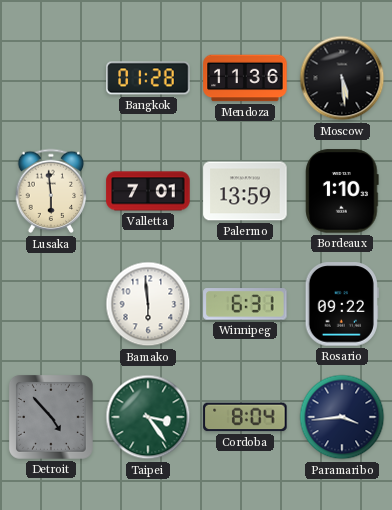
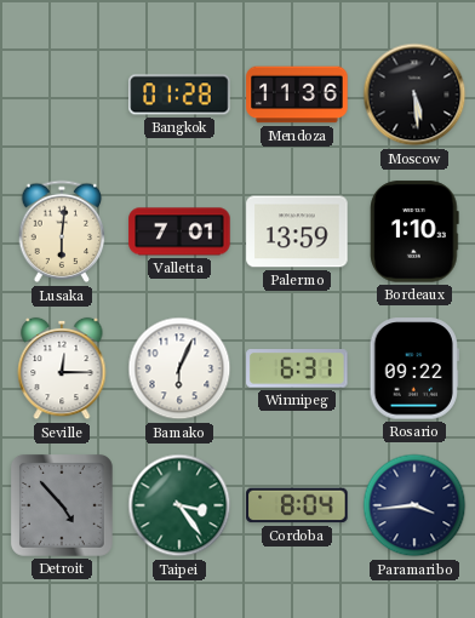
Lusaka: 5:59 -> 6:01 (62, 231)
Seville: none -> 12:15 (62, 368)
Bamako: 5:59 -> 6:04 (179, 368)
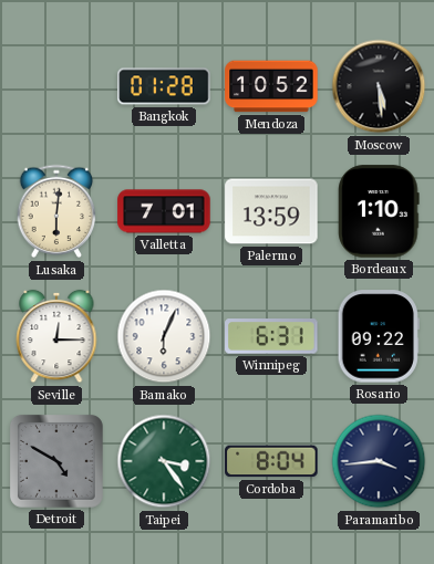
Mendoza: 11:36 -> 10:52 (271, 86)
Detroit: 4:53 -> 4:50 (56, 461)
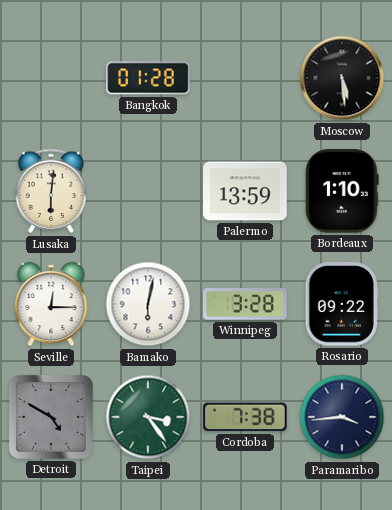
Mendoza: 10:52 -> none (271, 86)
Valletta: 7:01 -> none (164, 211)
Bamako: 6:04 -> 6:02 (148, 304)
Winnipeg: 6:31 -> 3:28 (245, 304)
Cordoba: 8:04 -> 7:38 (245, 417)
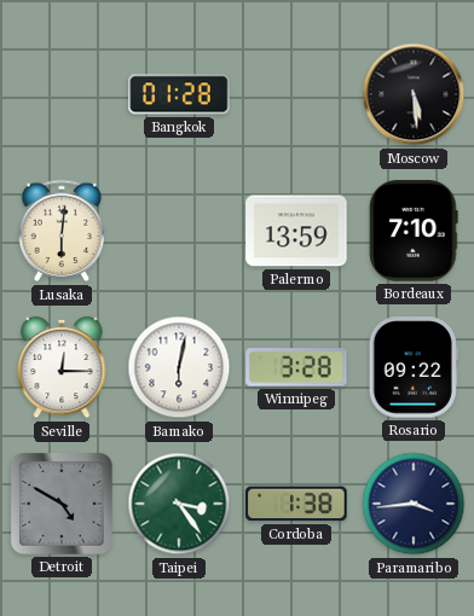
Bordeaux: 1:10 -> 7:10 (414, 231)
Cordoba: 7:38 -> 1:38 (296, 504)
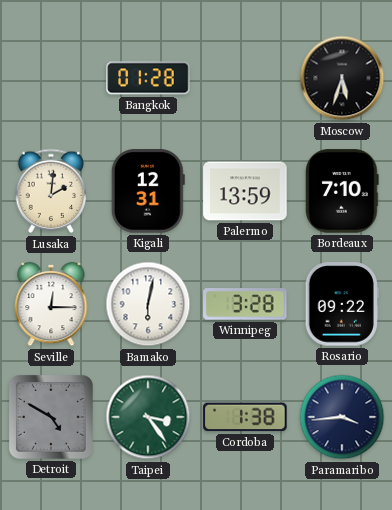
Moscow: 5:29 -> 5:33 (342, 78)
Lusaka: 6:01 -> 2:01 (51, 191)
Kigali: none -> 12:31 (148, 191)
